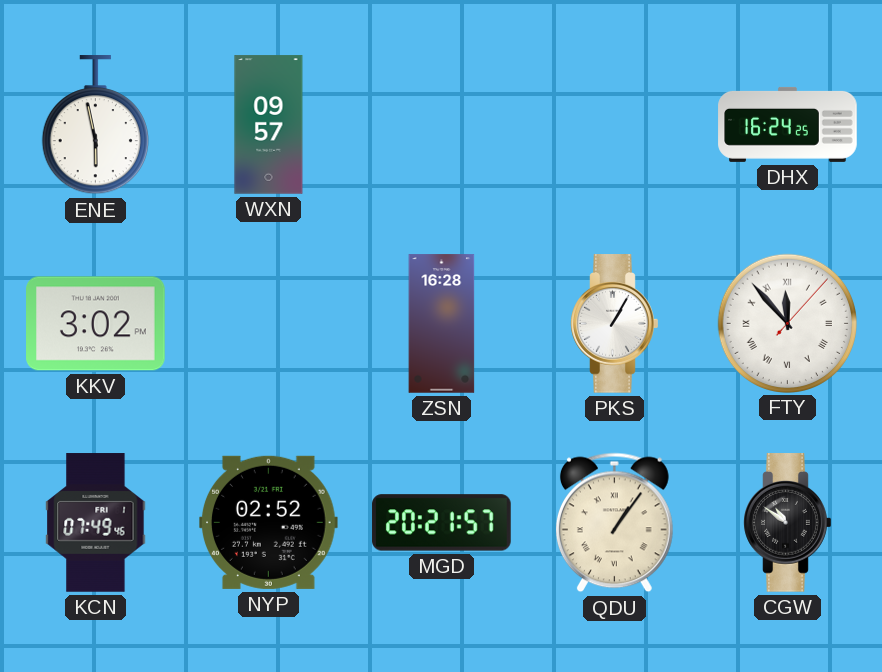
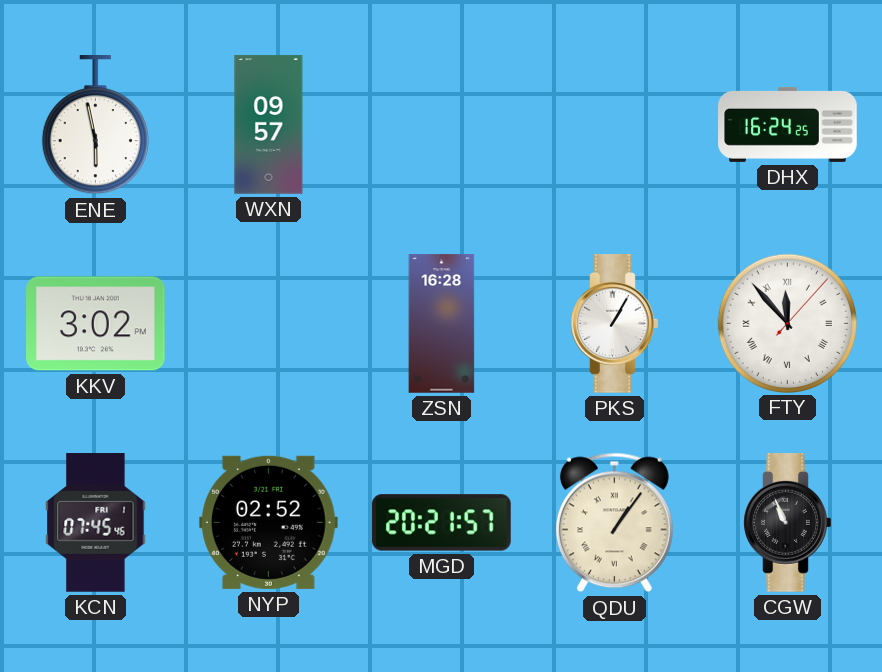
KCN: 07:49 -> 07:45 (96, 523)
CGW: 10:51 -> 10:56 (788, 523)
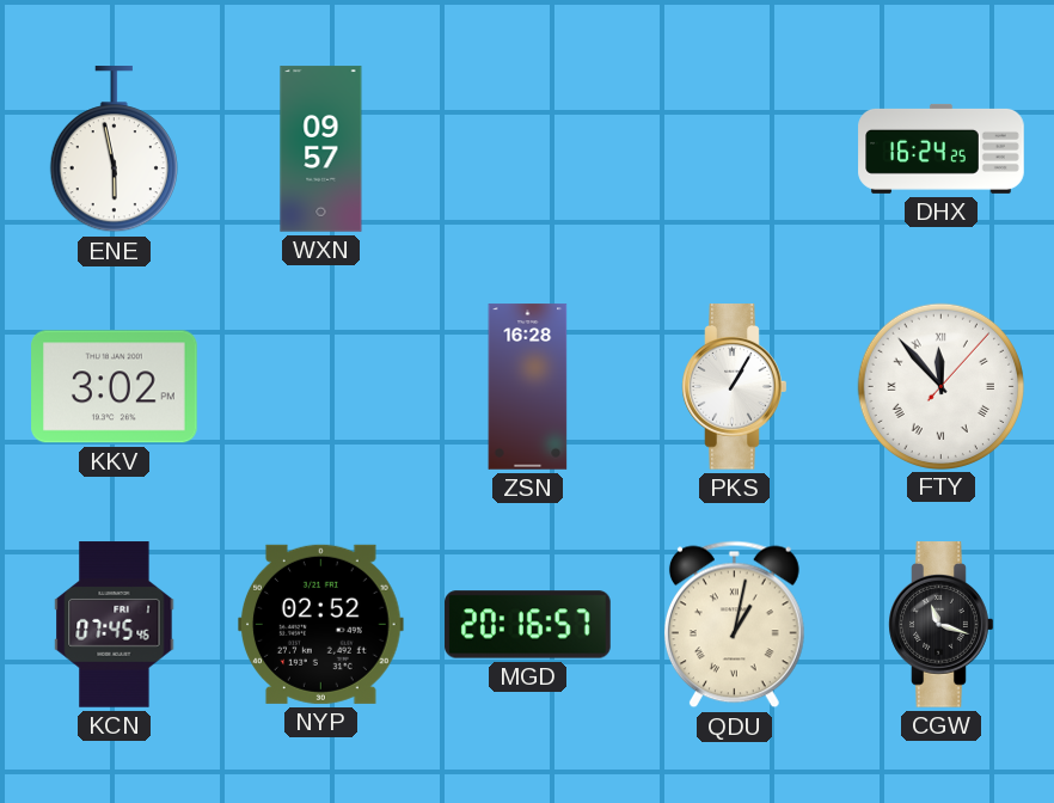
MGD: 20:21 -> 20:16 (528, 625)
QDU: 1:06 -> 1:02 (734, 625)
CGW: 10:56 -> 11:18 (942, 625)
